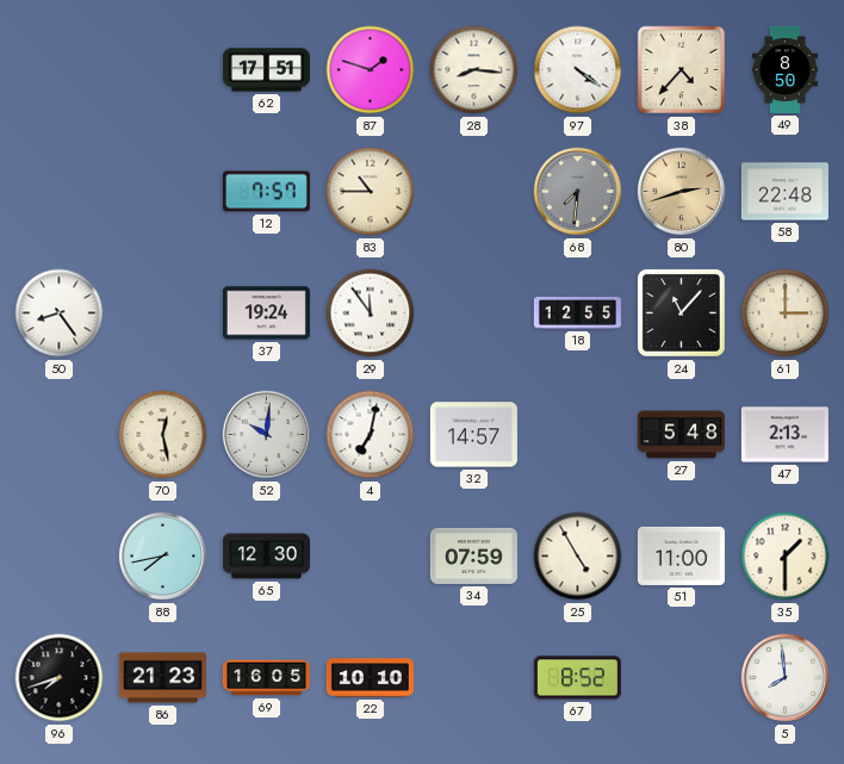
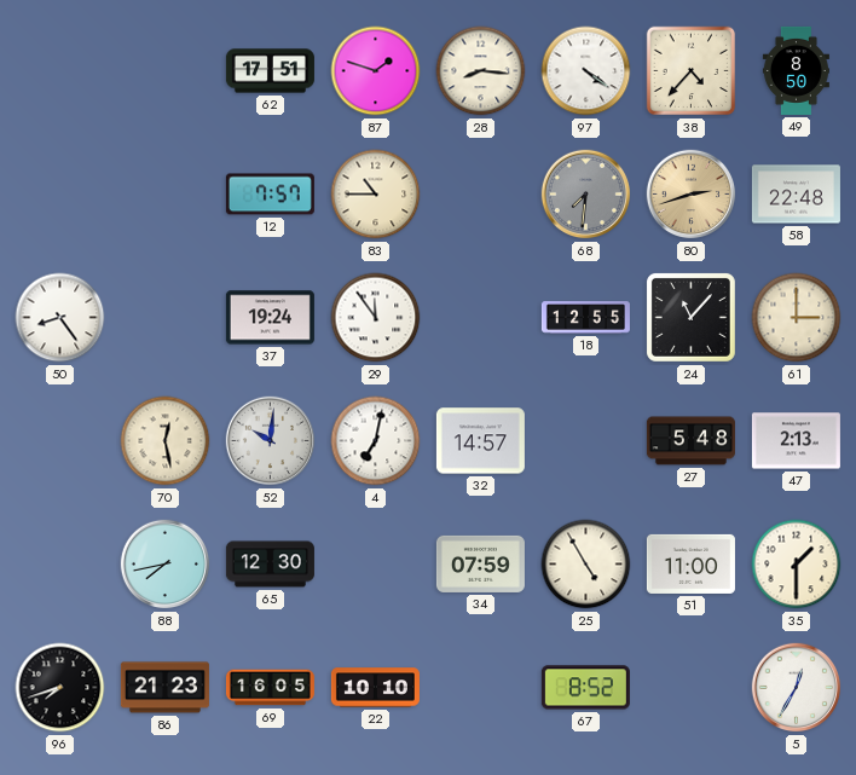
5: 7:59 -> 12:35 (797, 688)
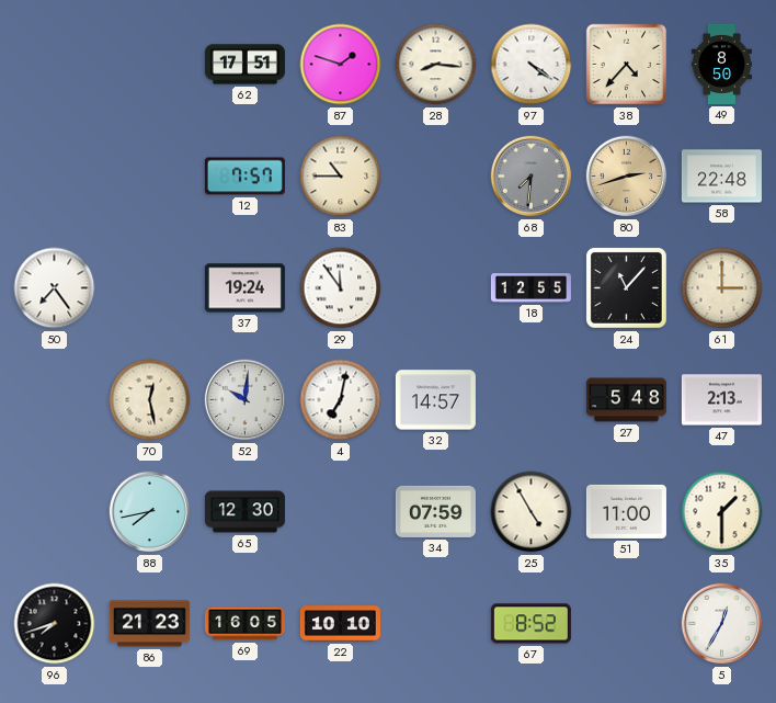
50: 8:24 -> 7:24 (55, 288)
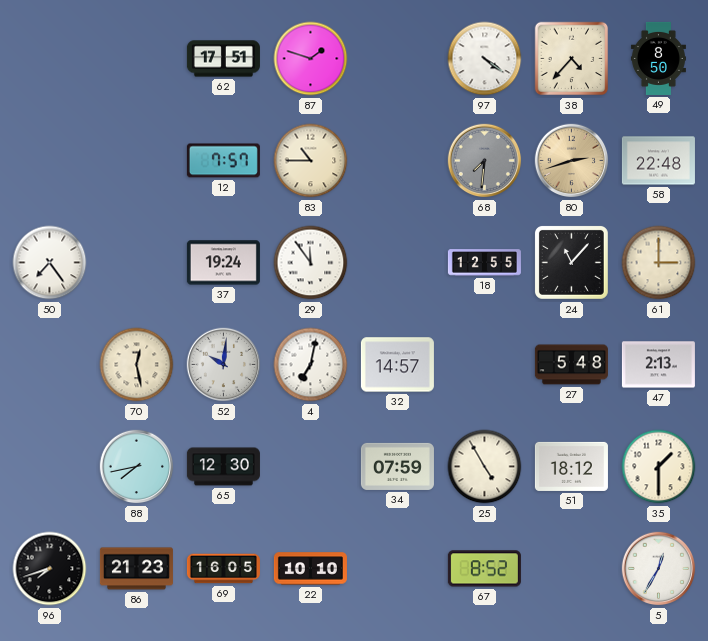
28: 8:16 -> none (436, 65)
51: 11:00 -> 18:12 (571, 466)
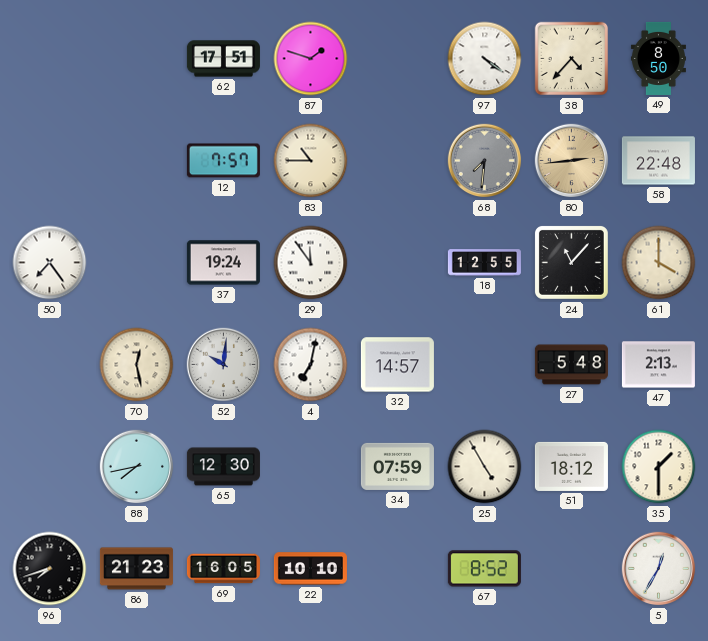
80: 2:42 -> 2:44 (572, 161)
61: 3:00 -> 4:00 (659, 263)
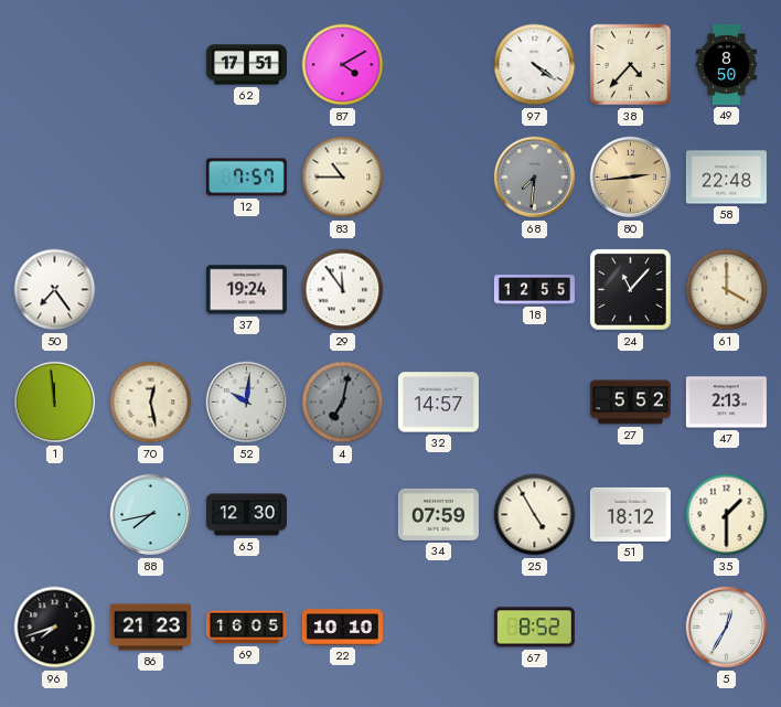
87: 1:48 -> 4:10 (343, 65)
1: none -> 11:59 (55, 403)
4 dial: white -> grey (343, 403)
27: 5:48 -> 5:52 (630, 403)
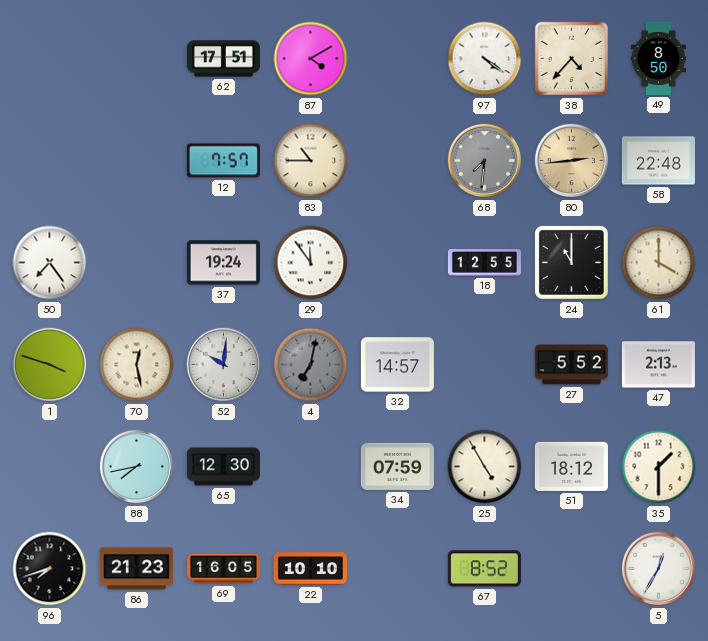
24: 11:07 -> 11:00 (571, 262)
1: 11:59 -> 3:48 (50, 365)
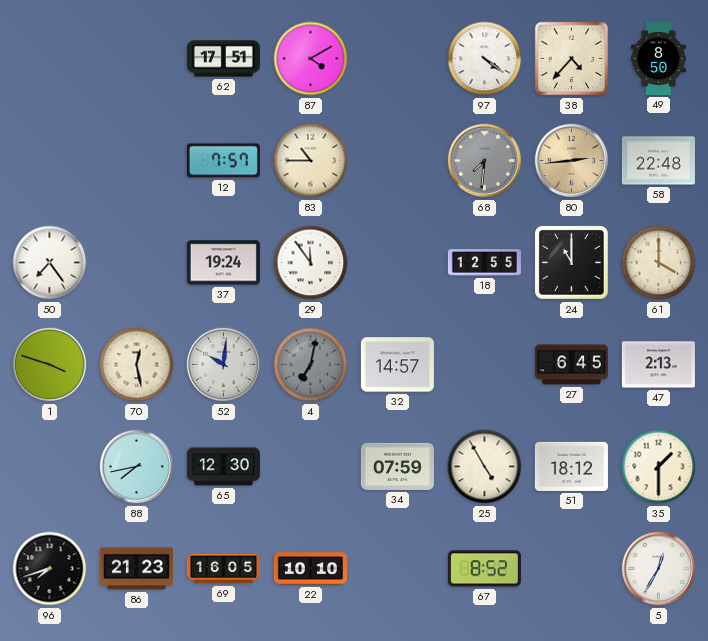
27: 5:52 -> 6:45 (571, 365)
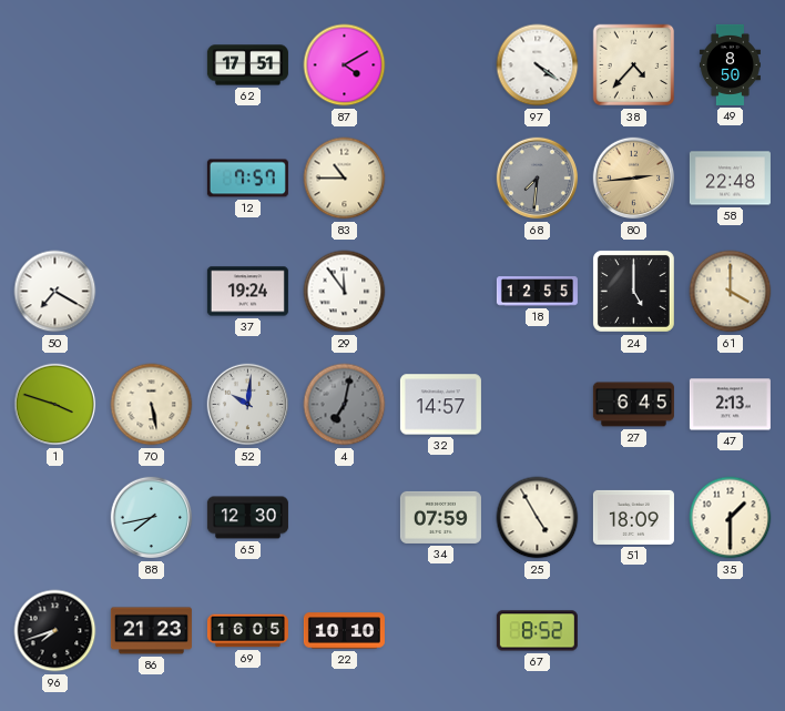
50: 7:24 -> 7:20 (55, 292)
24: 11:00 -> 5:00 (633, 291)
70: 12:28 -> 5:28 (152, 405)
51: 18:12 -> 18:09 (633, 517)
5: 12:35 -> none (659, 569)
